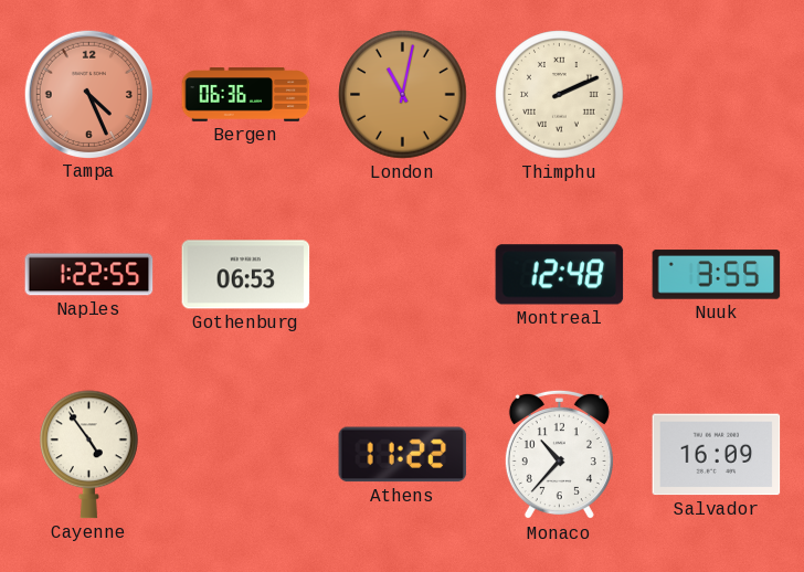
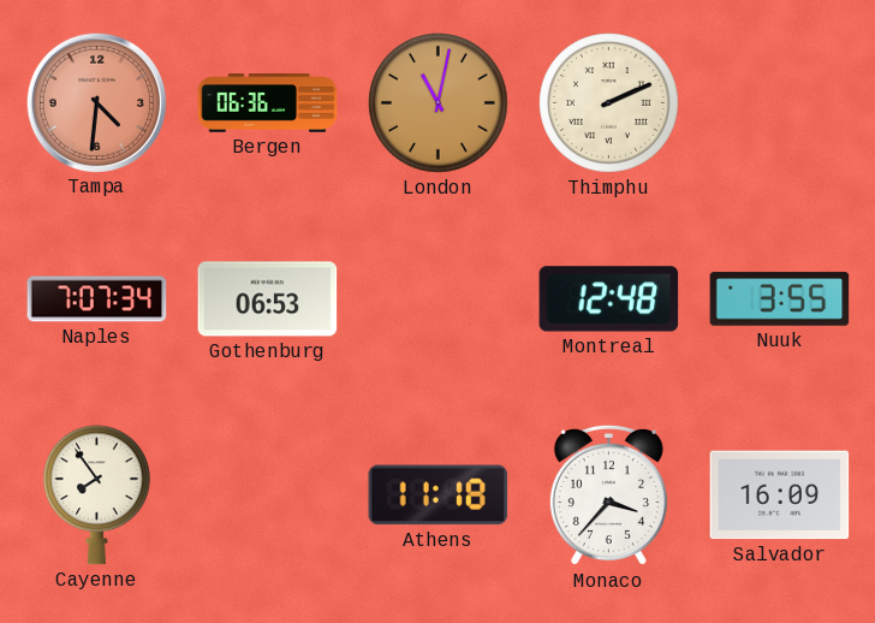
Tampa: 4:26 -> 4:31 (96, 102)
Naples: 1:22 -> 7:07 (97, 299)
Cayenne: 4:54 -> 7:54 (97, 496)
Athens: 11:22 -> 11:18 (439, 496)
Monaco: 10:37 -> 3:37 (608, 496)
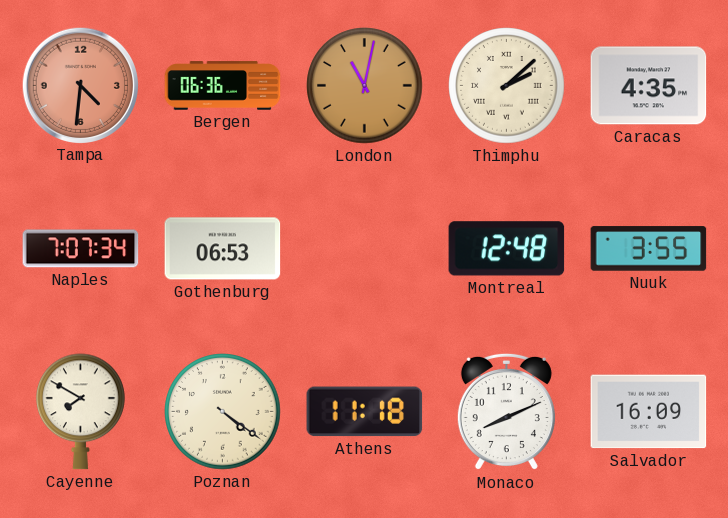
Thimphu: 2:11 -> 2:08 (507, 86)
Caracas: none -> 4:35 (649, 86)
Cayenne: 7:54 -> 7:50 (81, 412)
Poznan: none -> 4:21 (223, 412)
Monaco: 3:37 -> 8:11 (506, 412)
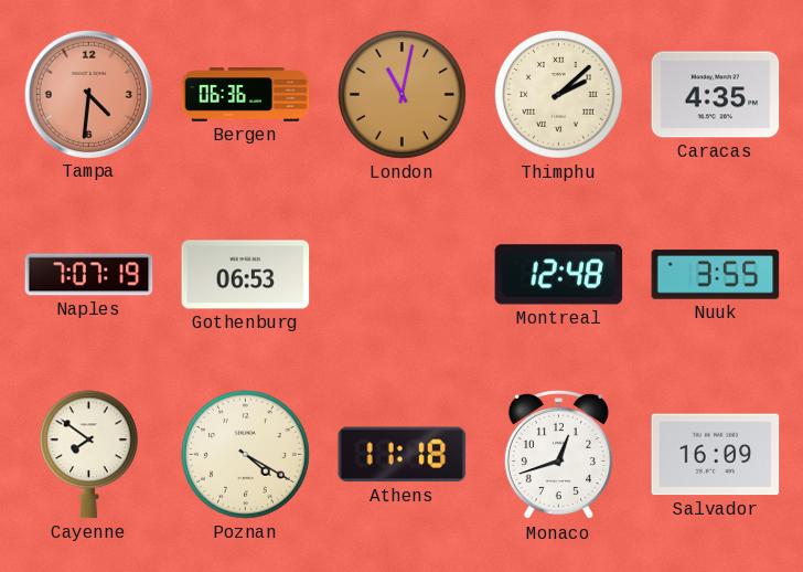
Naples: 7:07:34 -> 7:07:19 (89, 275)
Cayenne: 7:50 -> 7:51 (89, 455)
Poznan: 4:21 -> 4:20 (246, 455)
Monaco: 8:11 -> 12:42 (558, 455)
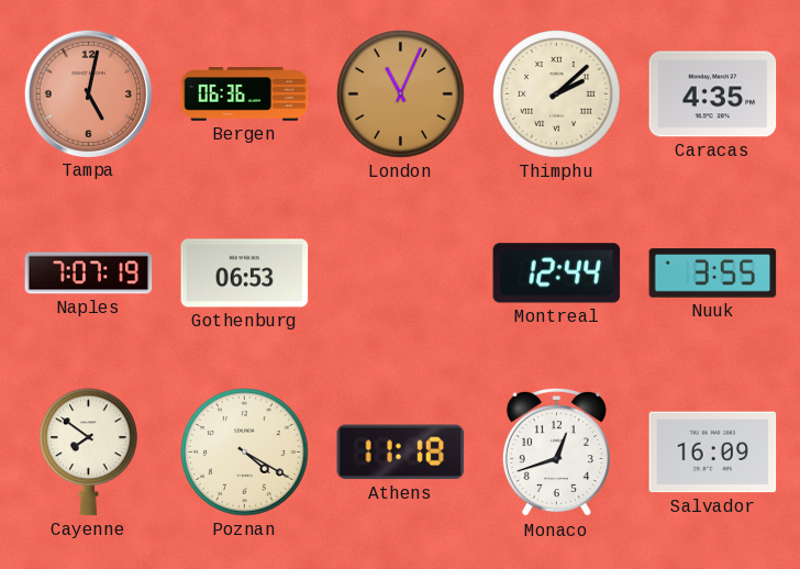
Tampa: 4:31 -> 5:02 (88, 93)
London: 11:02 -> 11:04 (401, 94)
Montreal: 12:48 -> 12:44 (557, 274)
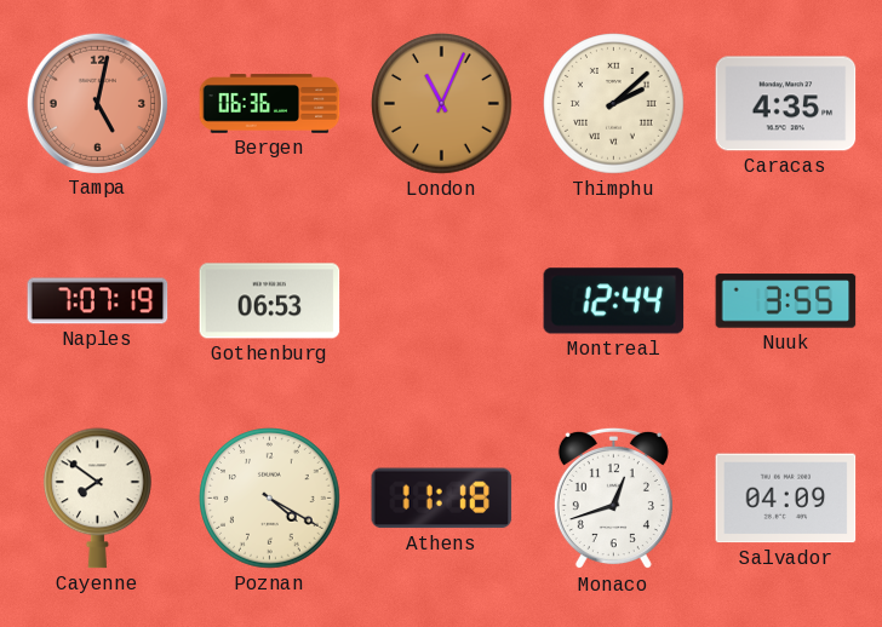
Salvador: 16:09 -> 04:09 (786, 499)
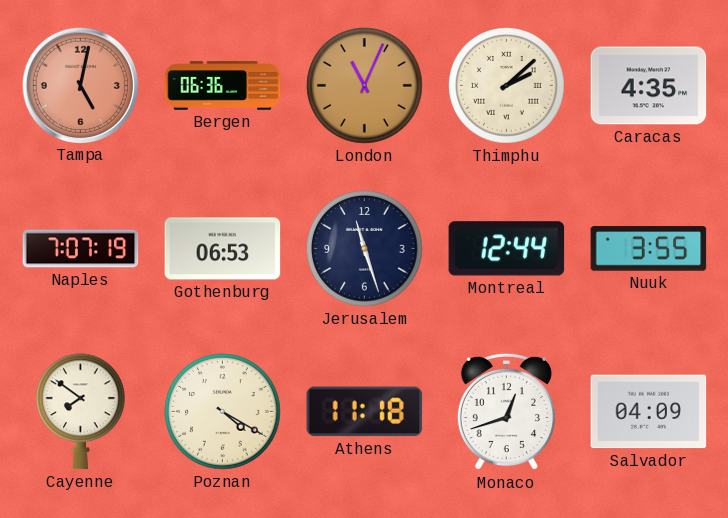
Jerusalem: none -> 11:27 (365, 249)
